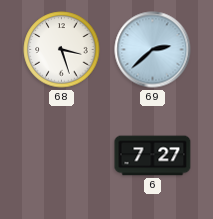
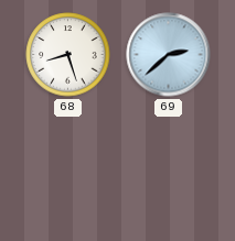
68: 3:27 -> 8:27 (68, 55)
6: 7:27 -> none (153, 156)
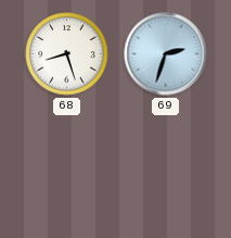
69: 2:38 -> 2:33 (166, 54)
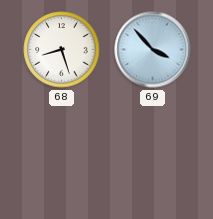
69: 2:33 -> 3:53 (153, 50)
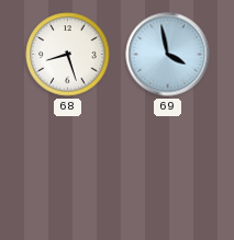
69: 3:53 -> 3:58 (168, 55)
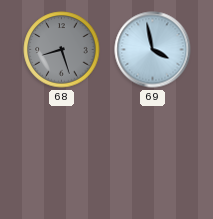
68 dial: white -> grey (62, 50)
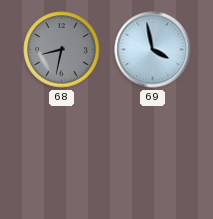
68: 8:27 -> 8:32 (62, 50)
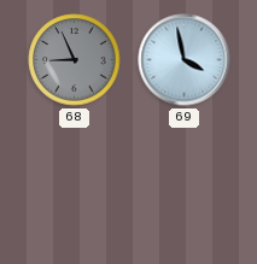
68: 8:32 -> 8:56 (75, 60)
